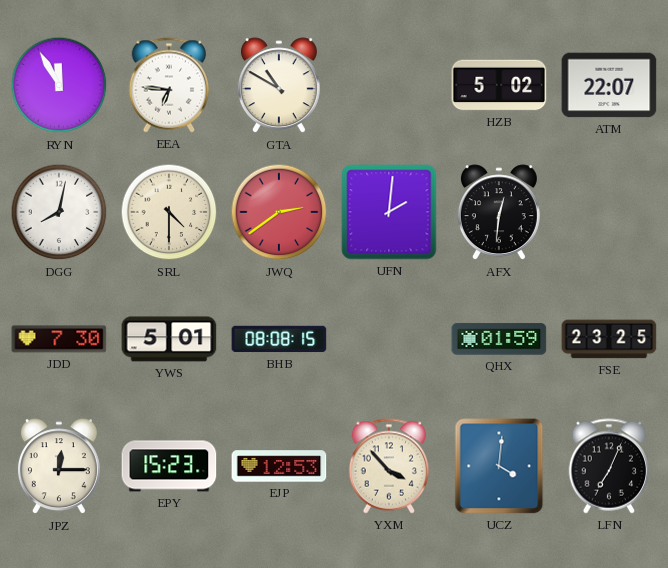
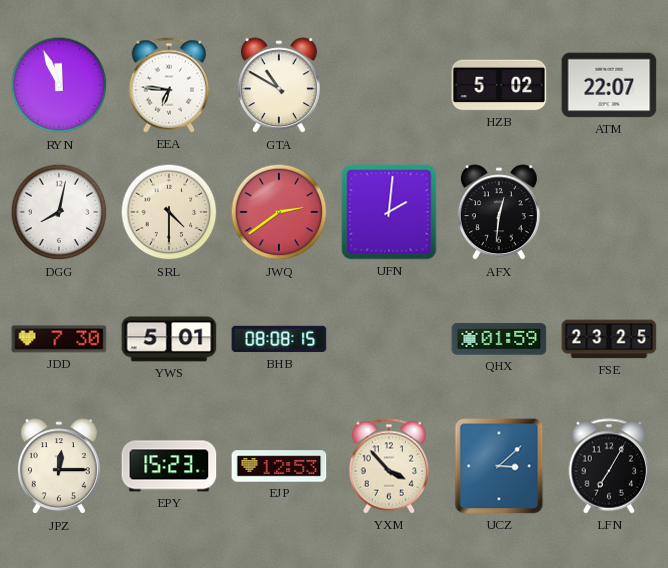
RYN: 11:55 -> 11:56 (59, 85)
UCZ: 4:01 -> 3:08 (499, 466)
LFN: 7:04 -> 7:05 (609, 466)
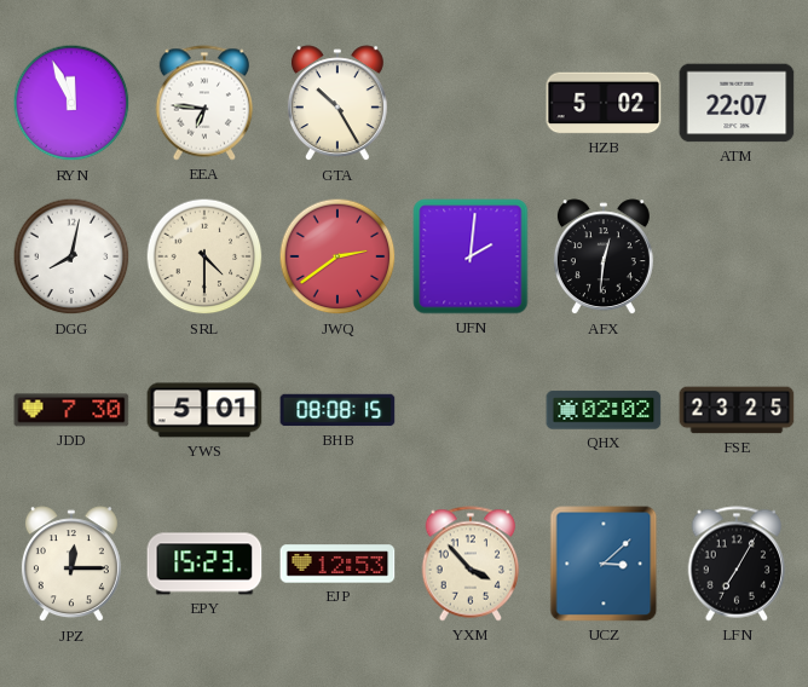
GTA: 10:50 -> 10:25 (337, 104)
QHX: 01:59 -> 02:02 (604, 410)
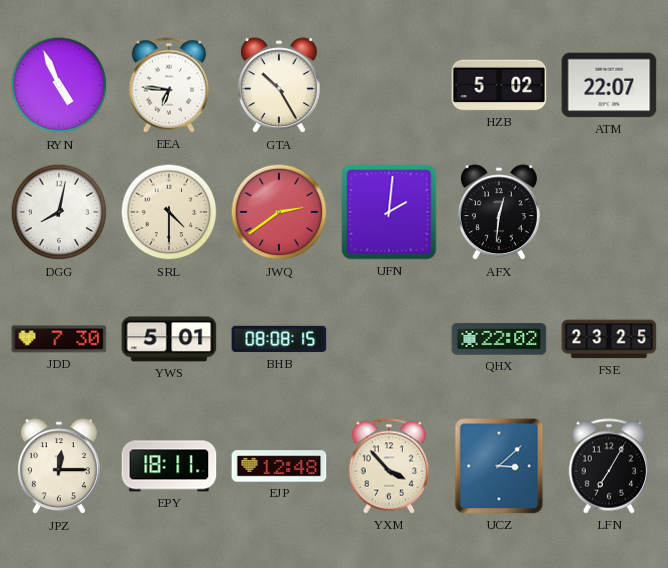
RYN: 11:56 -> 4:56 (59, 85)
QHX: 02:02 -> 22:02 (499, 339)
EPY: 15:23 -> 18:11 (169, 466)
EJP: 12:53 -> 12:48 (279, 466)
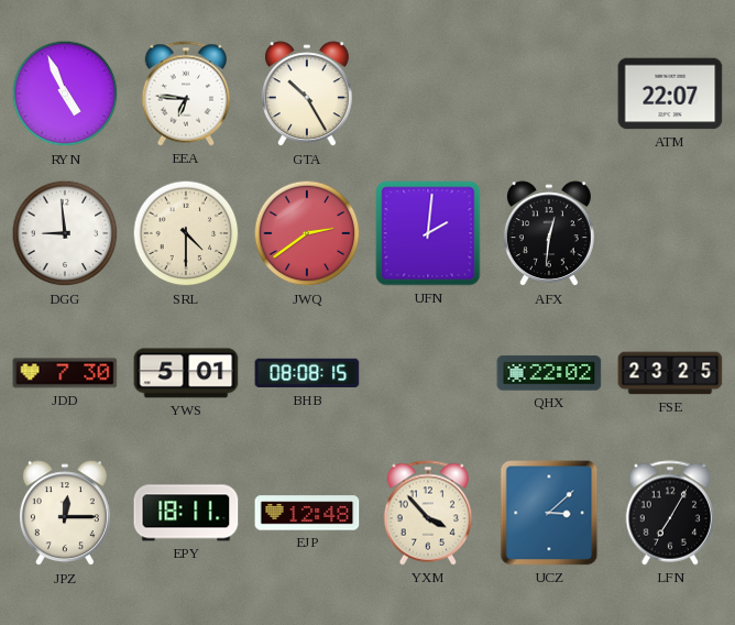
HZB: 5:02 -> none (499, 85)
DGG: 8:02 -> 8:59 (65, 233)
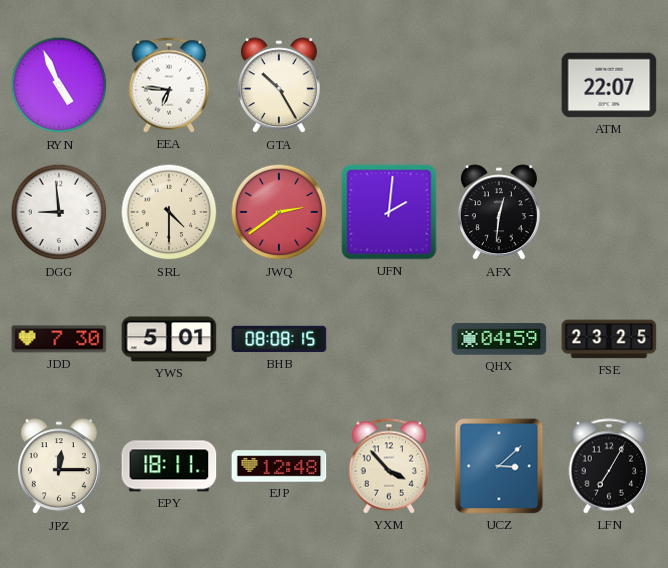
QHX: 22:02 -> 04:59 (499, 339)
